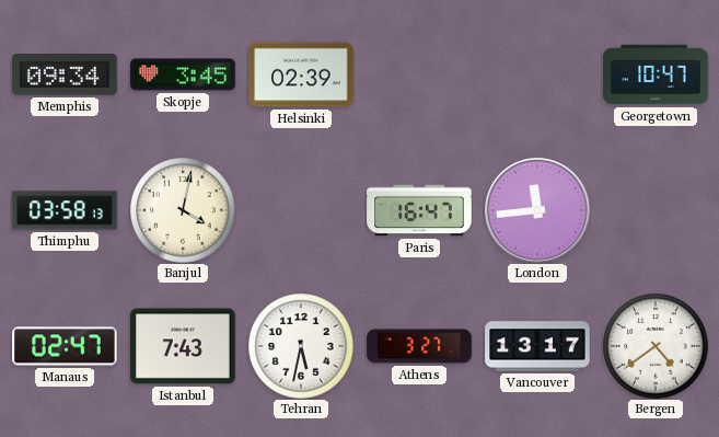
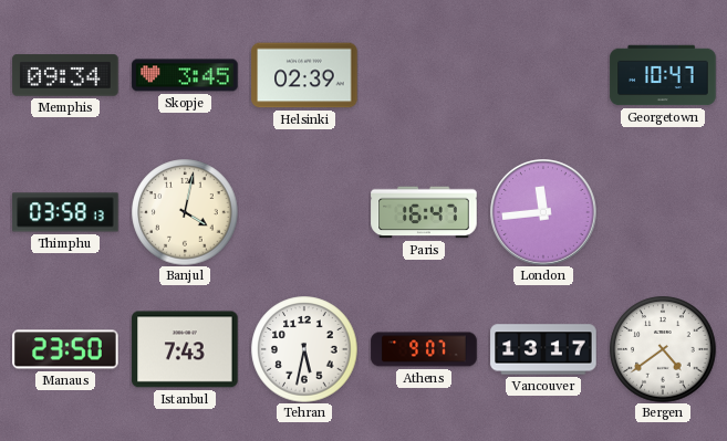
Manaus: 02:47 -> 23:50 (65, 349)
Athens: 3:27 -> 9:07 (424, 349)
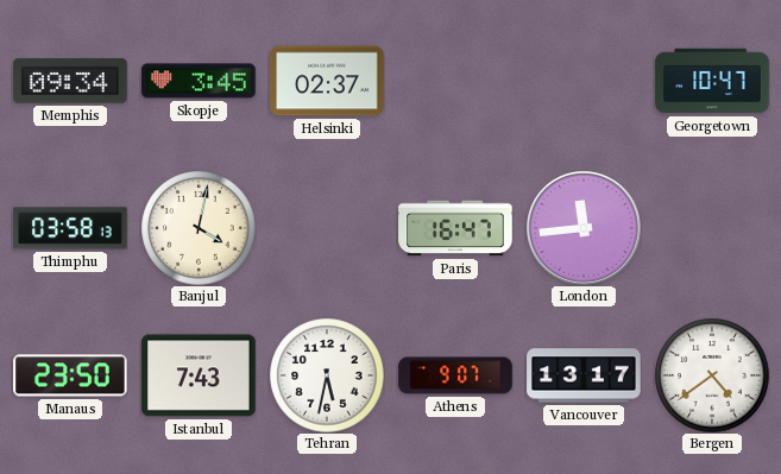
Helsinki: 02:39 -> 02:37 (327, 81)
